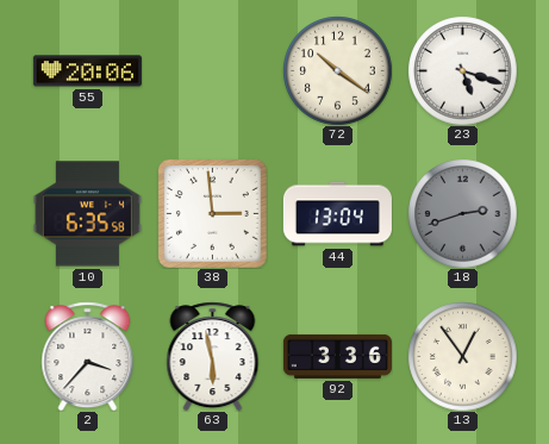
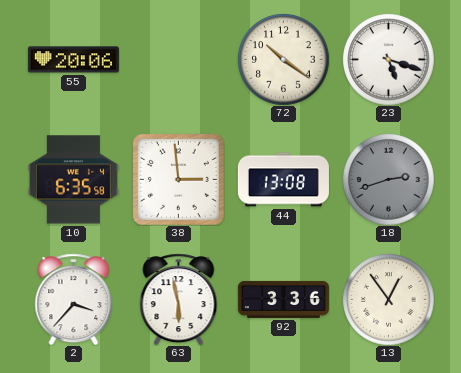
44: 13:04 -> 13:08 (283, 180)
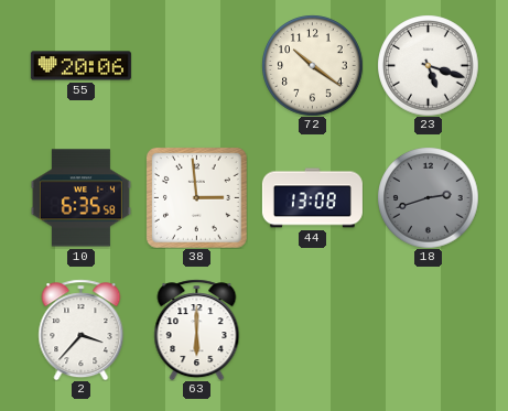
63: 5:58 -> 6:00 (197, 329)
92: 3:36 -> none (283, 299)
13: 12:54 -> none (388, 299)
